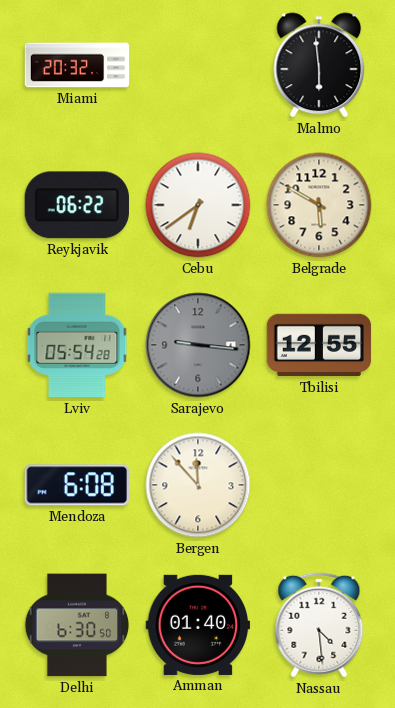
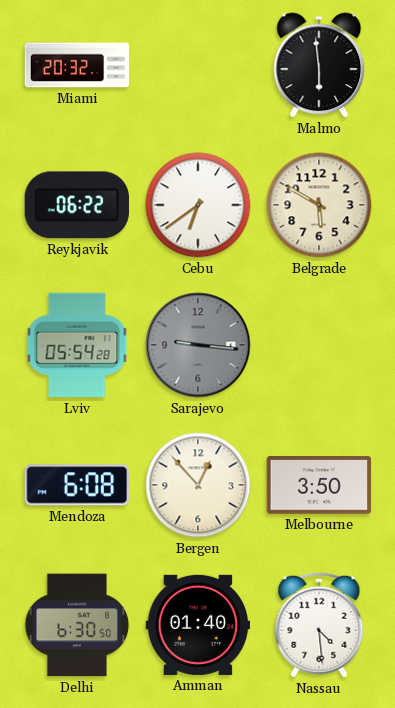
Tbilisi: 12:55 -> none (319, 345)
Bergen: 11:53 -> 12:53 (198, 485)
Melbourne: none -> 3:50 (319, 486)
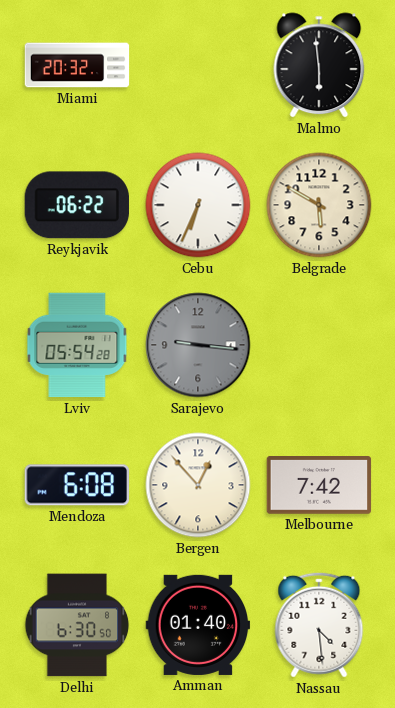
Cebu: 6:39 -> 6:34 (198, 205)
Melbourne: 3:50 -> 7:42 (319, 486)
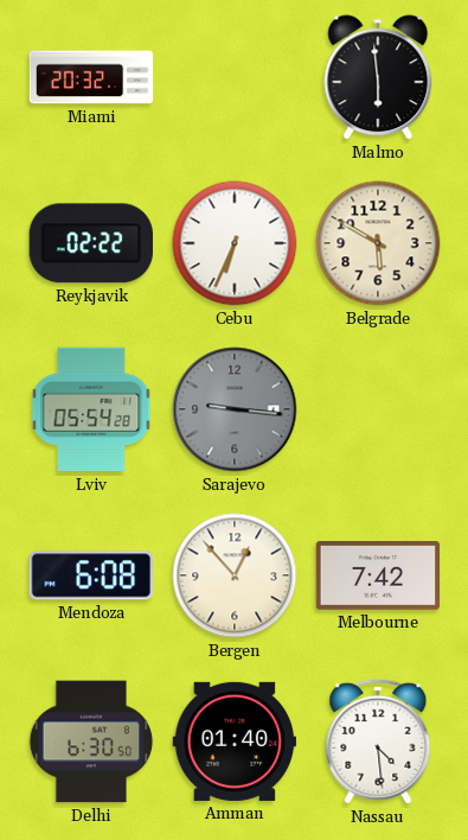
Reykjavik: 06:22 -> 02:22 (91, 243)
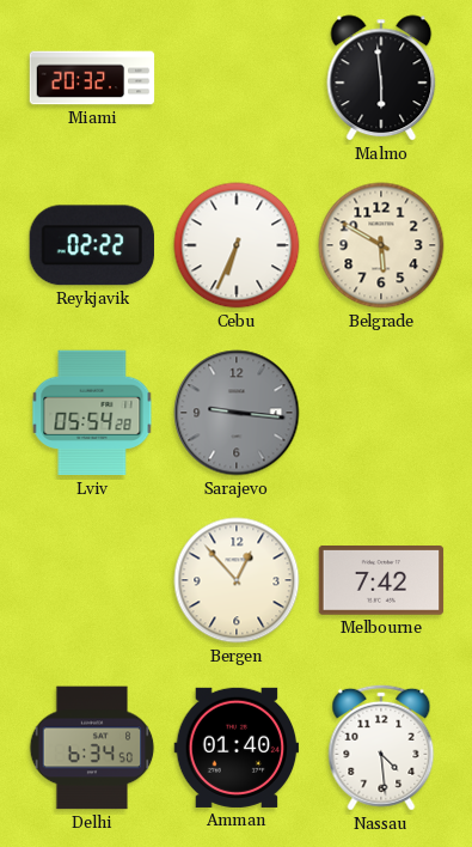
Mendoza: 6:08 -> none (90, 575)
Delhi: 6:30 -> 6:34 (92, 748)
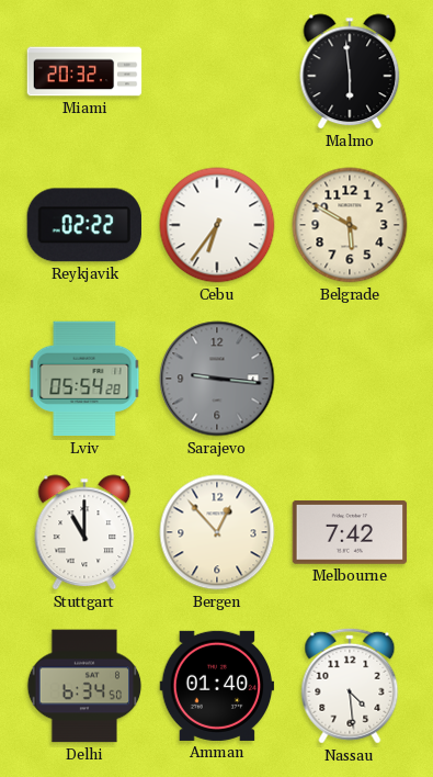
Cebu: 6:34 -> 6:36 (217, 225)
Stuttgart: none -> 11:00 (84, 532)
